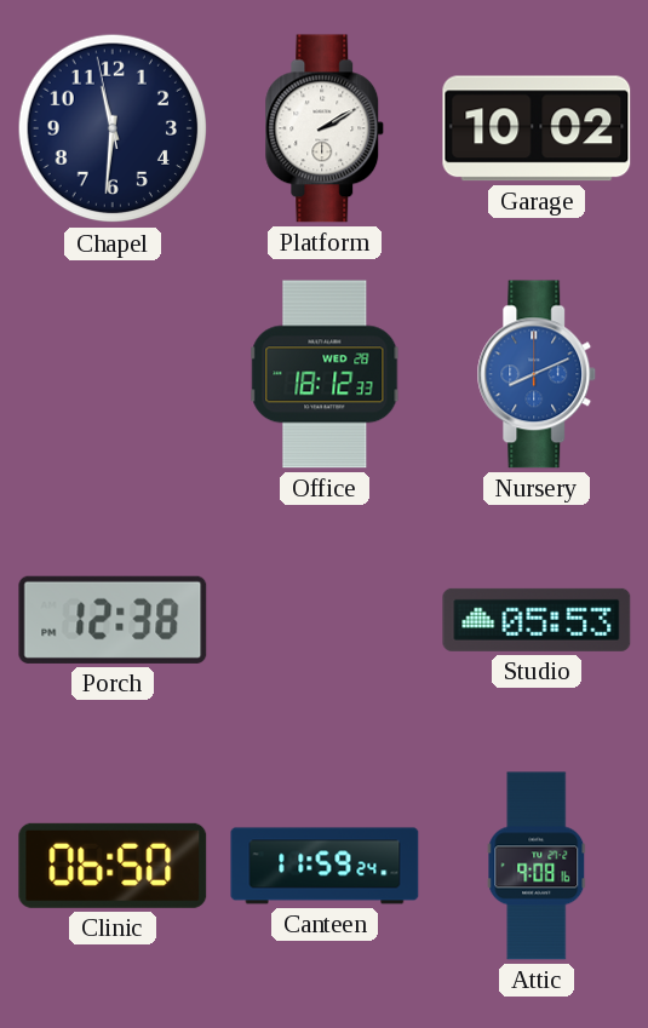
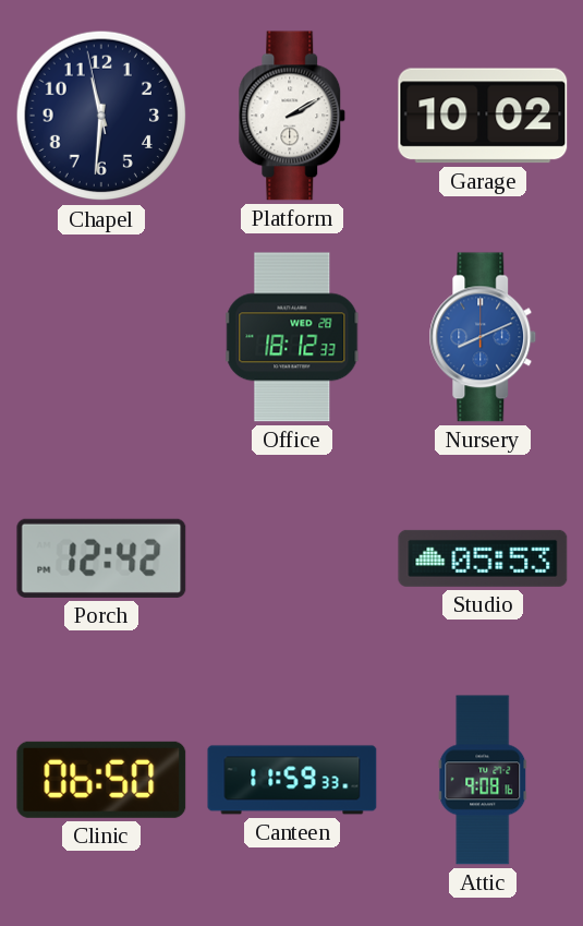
Porch: 12:38 -> 12:42 (101, 558)
Canteen: 11:59:24 -> 11:59:33 (292, 780)
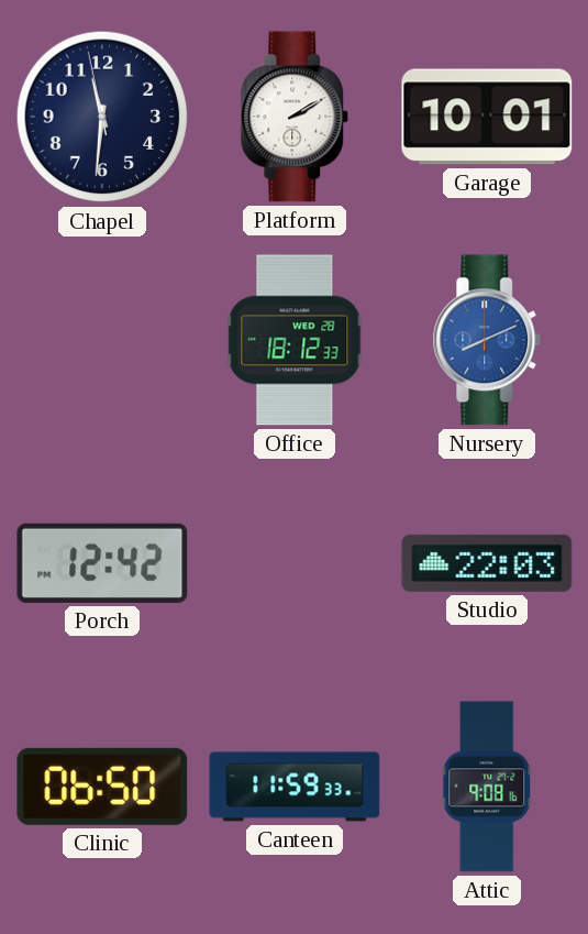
Garage: 10:02 -> 10:01 (487, 117)
Studio: 05:53 -> 22:03 (487, 563)
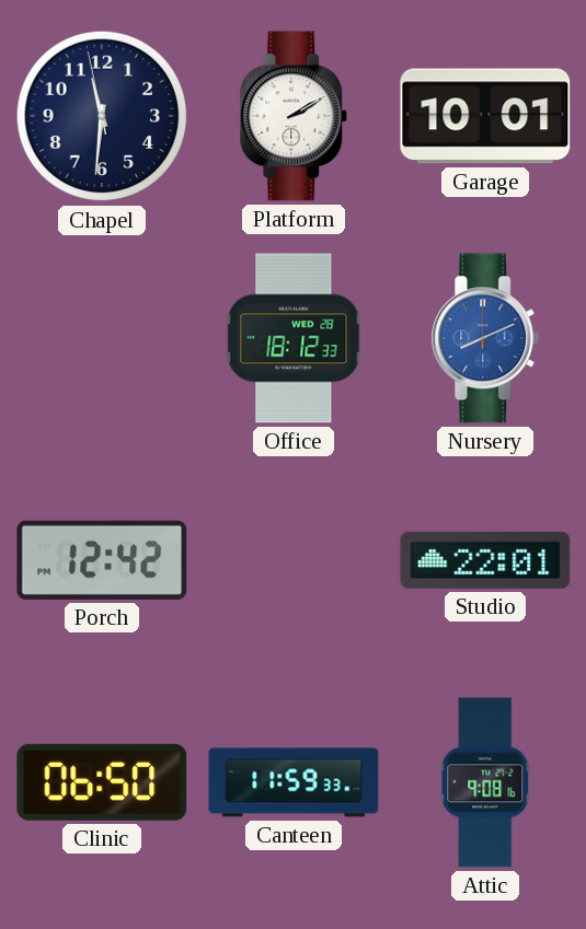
Studio: 22:03 -> 22:01 (485, 560)
